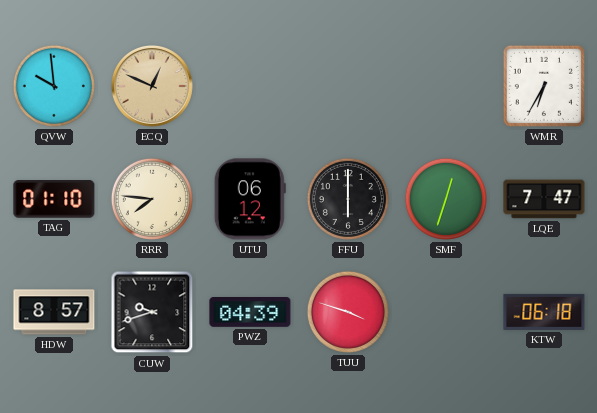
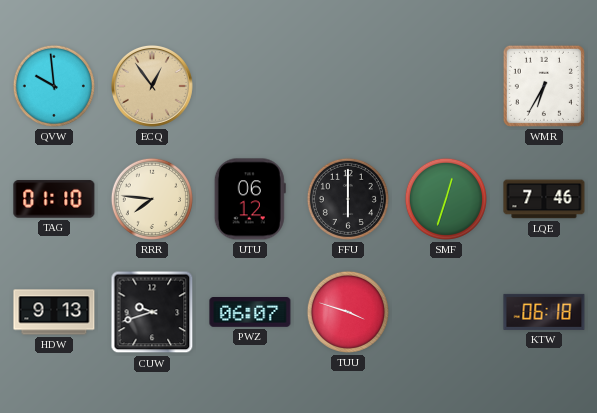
ECQ: 12:49 -> 12:54 (152, 86)
LQE: 7:47 -> 7:46 (544, 199)
HDW: 8:57 -> 9:13 (54, 312)
PWZ: 04:39 -> 06:07 (250, 313)
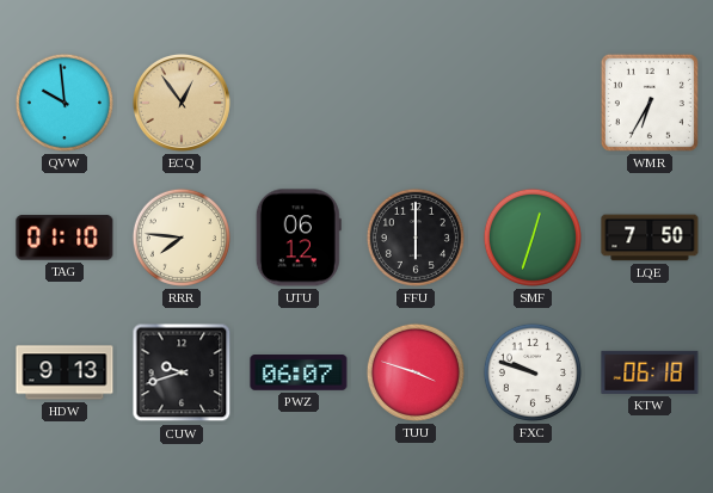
LQE: 7:46 -> 7:50 (650, 238)
FXC: none -> 9:48 (533, 372)
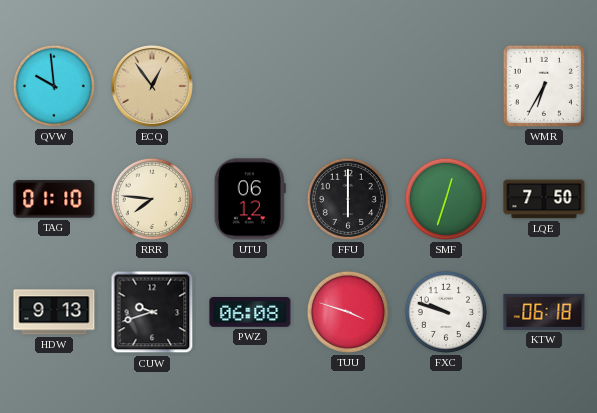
PWZ: 06:07 -> 06:08 (250, 313)
